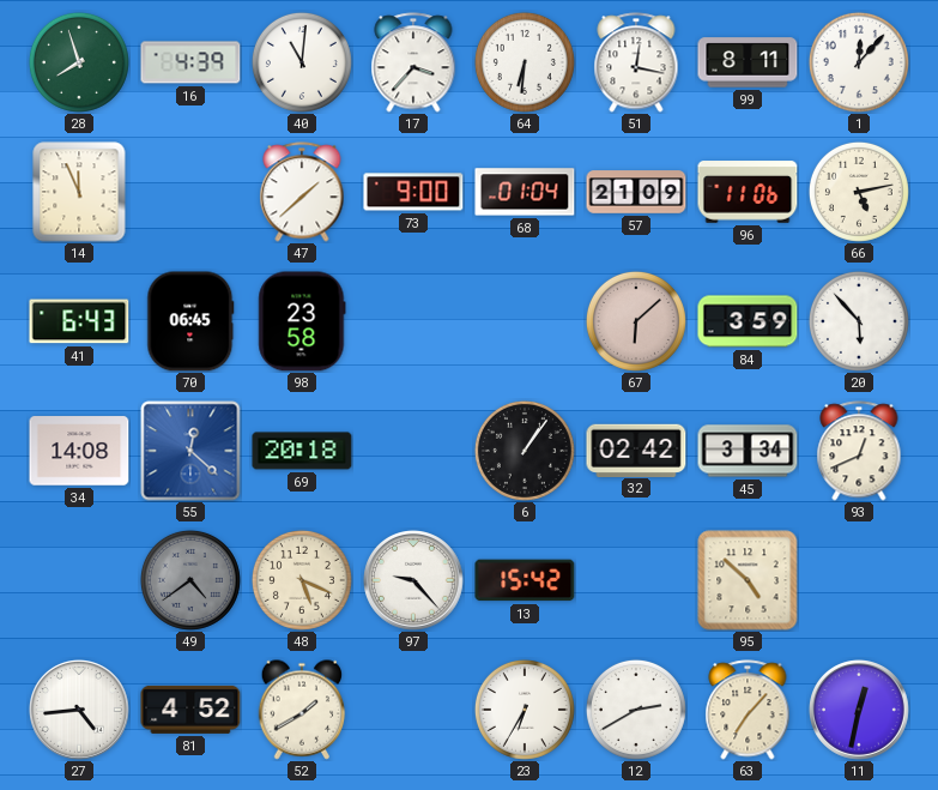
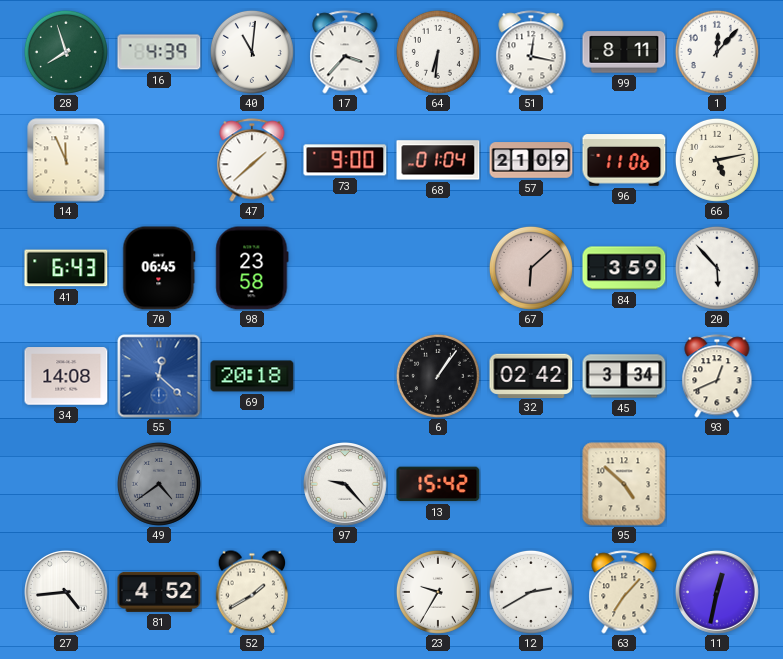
48: 5:19 -> none (302, 580)
23: 6:35 -> 9:35 (438, 592)
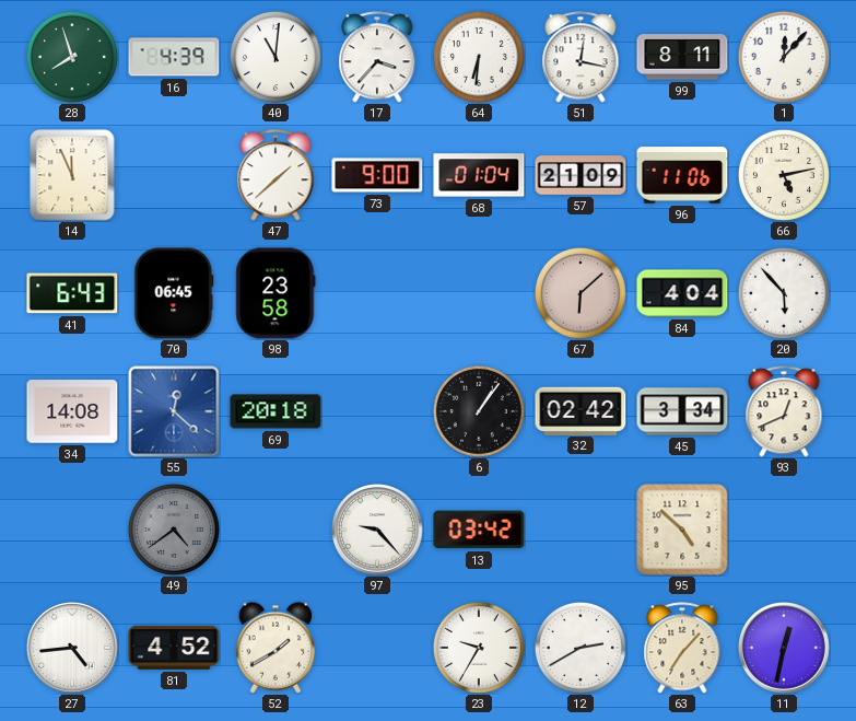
84: 3:59 -> 4:04 (682, 293)
13: 15:42 -> 03:42 (479, 530)
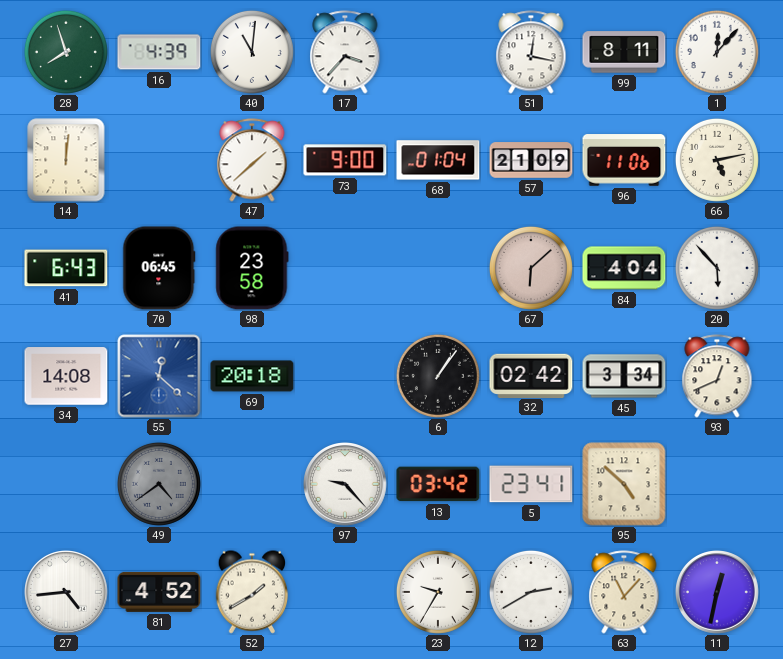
64: 6:31 -> none (479, 57)
14: 11:56 -> 12:01 (66, 160)
5: none -> 23:41 (531, 484)
63: 7:07 -> 11:07 (624, 592)
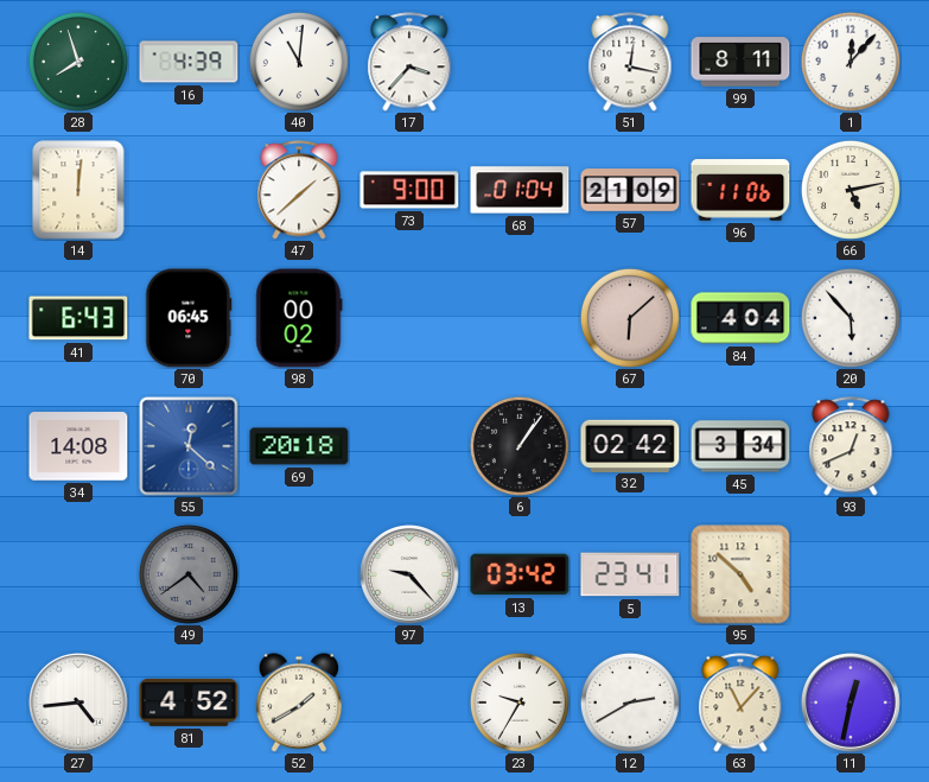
98: 23:58 -> 00:02 (299, 318)
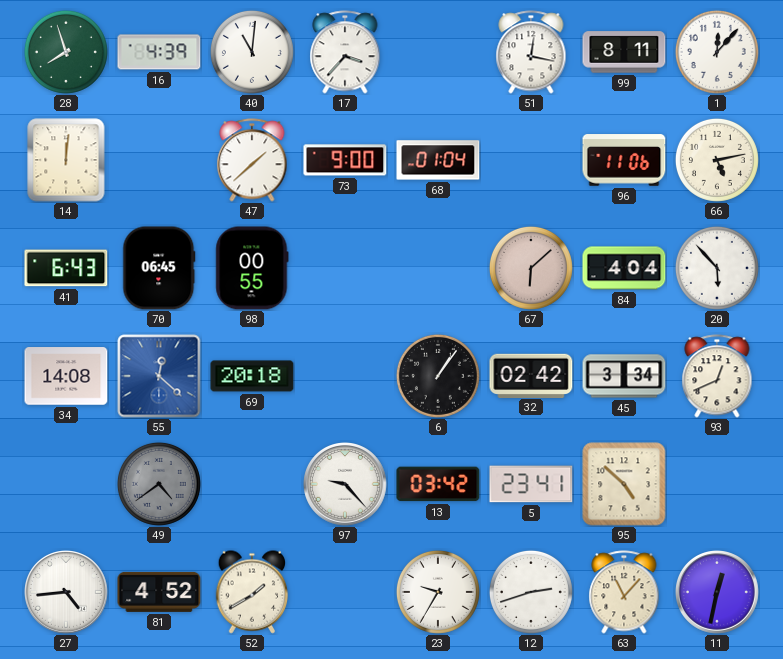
57: 21:09 -> none (630, 190)
98: 00:02 -> 00:55 (252, 268)
12: 2:40 -> 2:42 (531, 592)
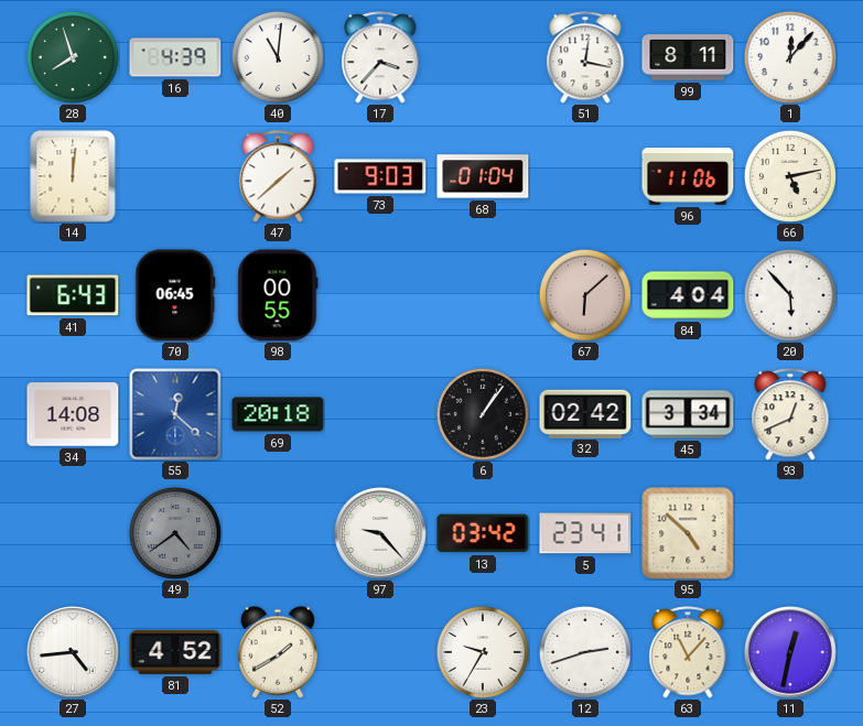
73: 9:00 -> 9:03 (380, 176)
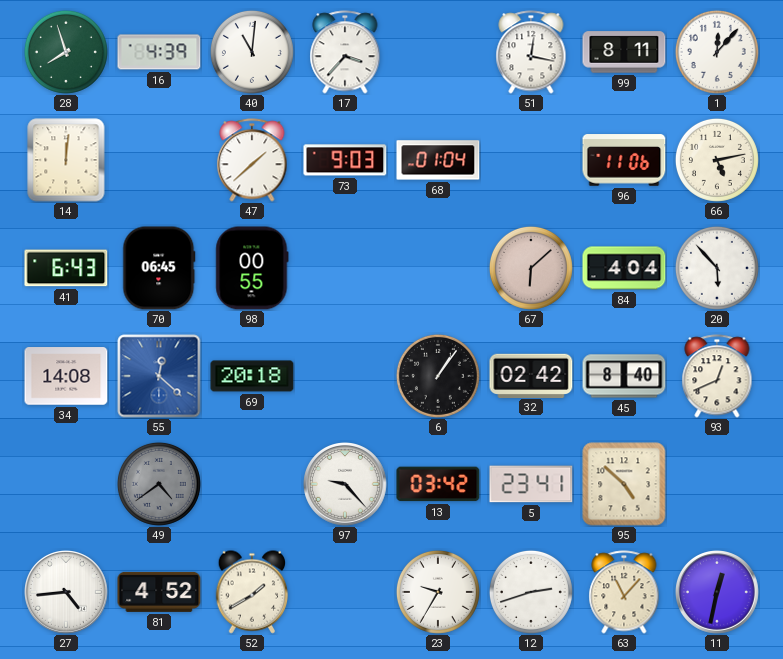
45: 3:34 -> 8:40 (624, 376)
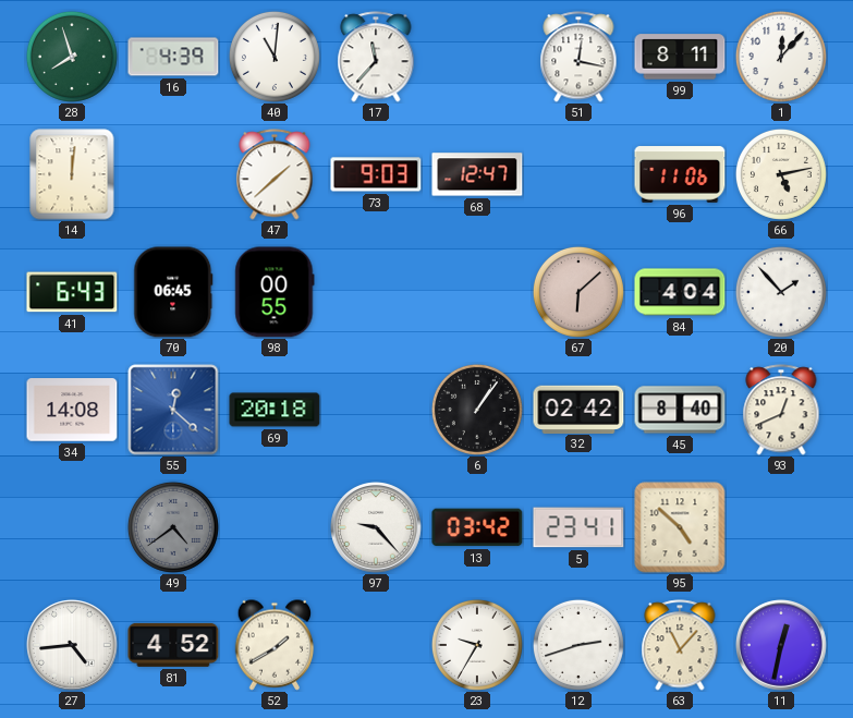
17: 3:37 -> 11:37 (376, 57)
68: 01:04 -> 12:47 (477, 174)
20: 5:53 -> 1:53 (781, 292)
